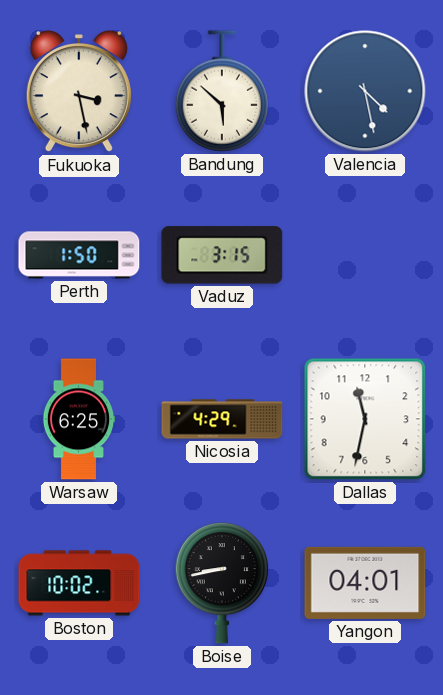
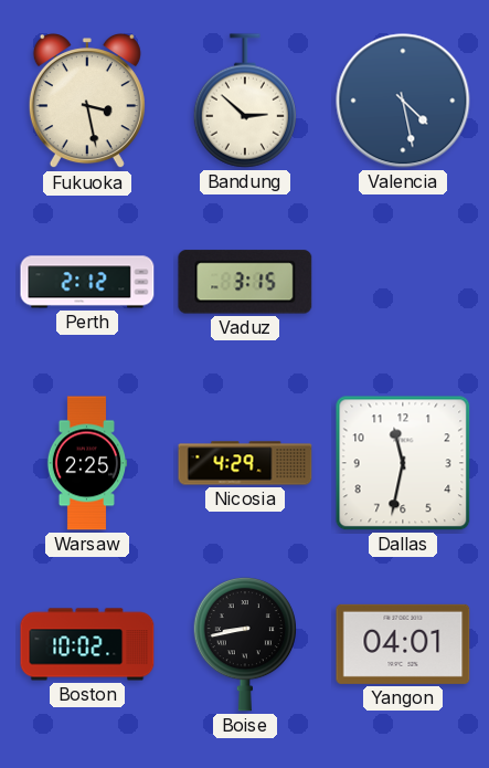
Bandung: 5:52 -> 2:52 (245, 101)
Perth: 1:50 -> 2:12 (87, 282)
Warsaw: 6:25 -> 2:25 (87, 463)
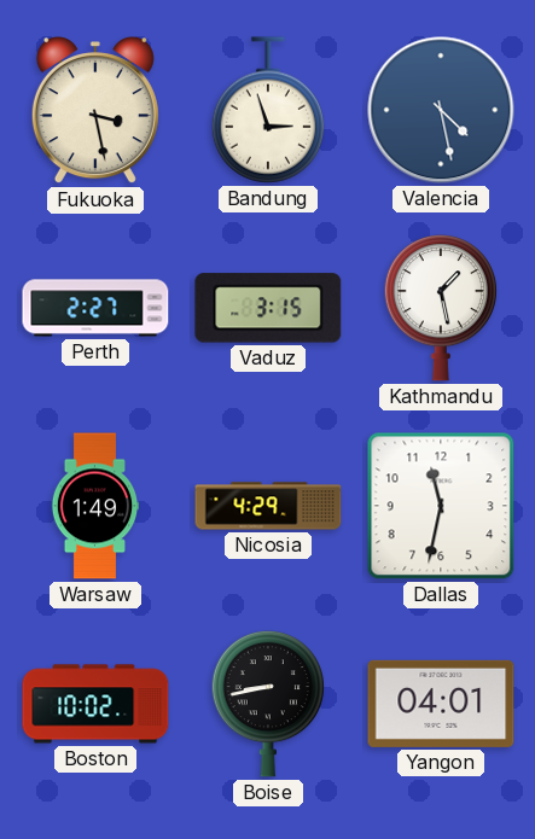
Bandung: 2:52 -> 2:57 (268, 110)
Perth: 2:12 -> 2:27 (95, 308)
Kathmandu: none -> 1:28 (441, 309)
Warsaw: 2:25 -> 1:49 (95, 506)
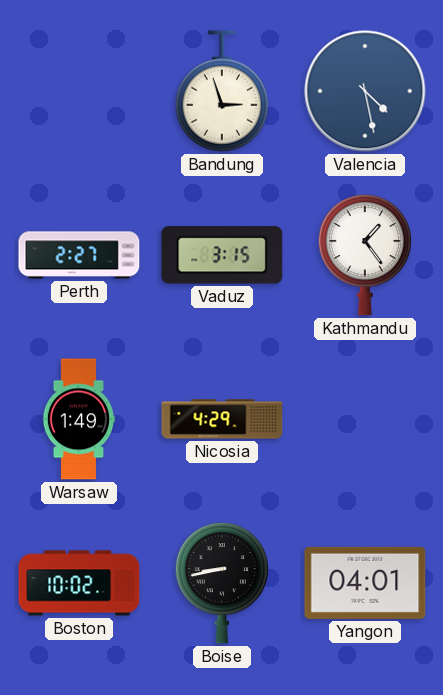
Fukuoka: 3:28 -> none (95, 111)
Kathmandu: 1:28 -> 1:24 (365, 256)
Dallas: 11:32 -> none (441, 506)
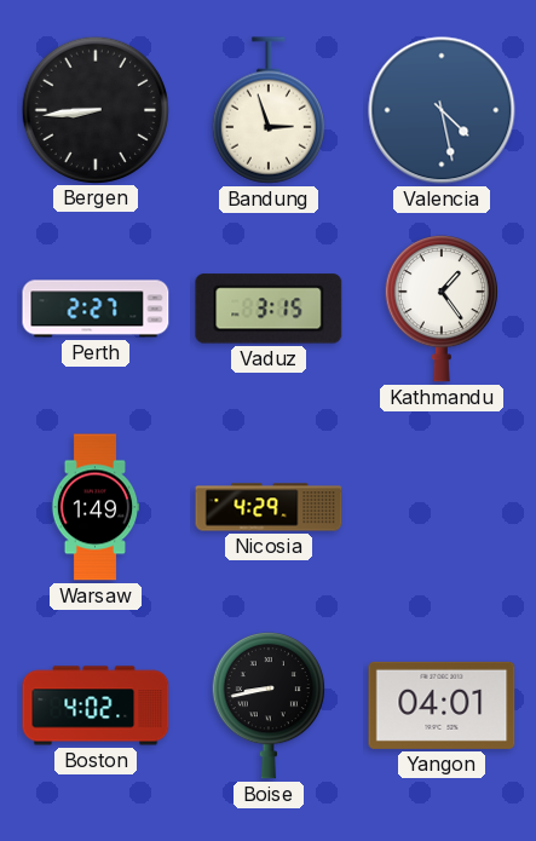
Bergen: none -> 8:44 (94, 109)
Boston: 10:02 -> 4:02 (96, 705)
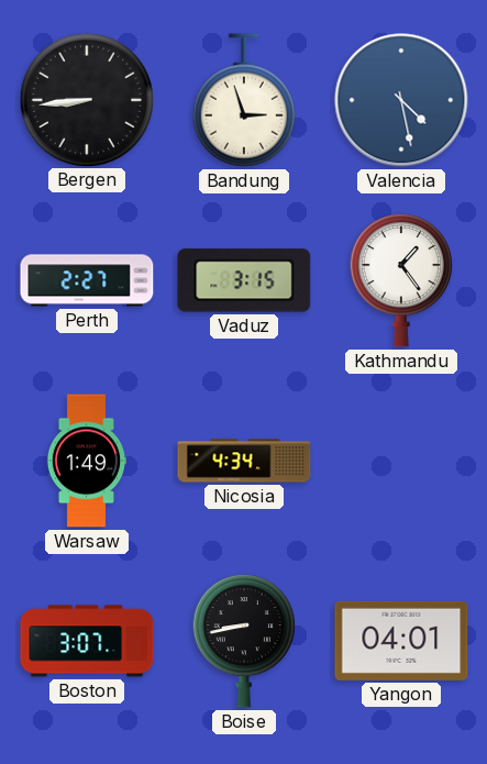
Nicosia: 4:29 -> 4:34 (244, 461)
Boston: 4:02 -> 3:07 (87, 641)
